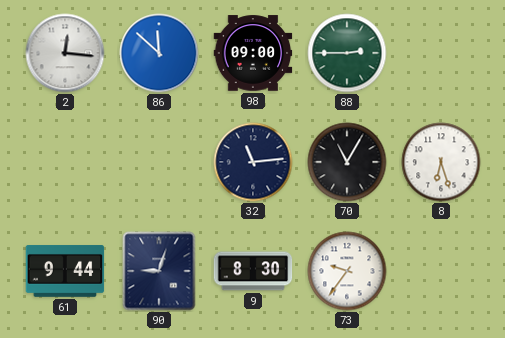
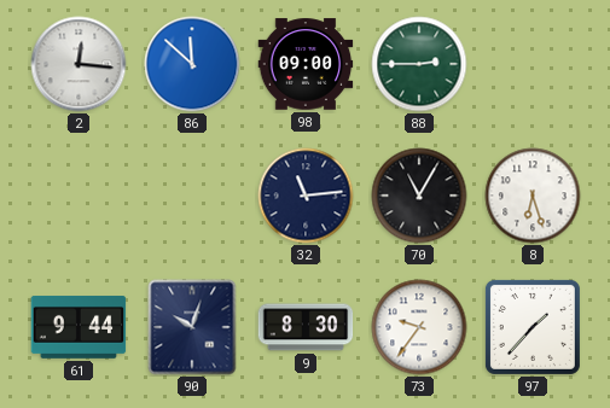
90: 9:03 -> 10:03 (192, 327)
97: none -> 1:37 (533, 327)
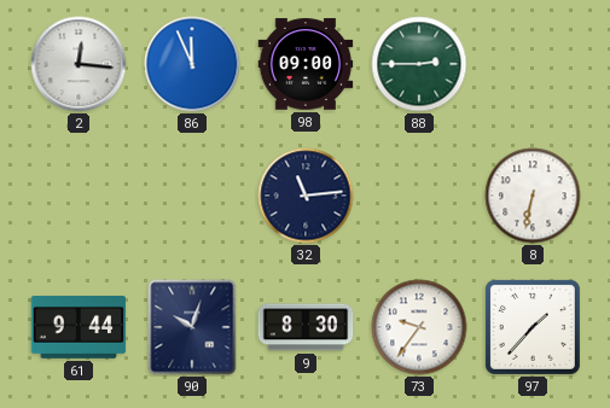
86: 11:52 -> 11:56 (192, 64)
70: 11:05 -> none (419, 196)
8: 6:27 -> 6:32 (533, 196)
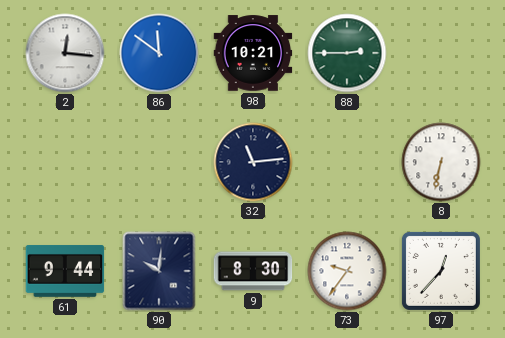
86: 11:56 -> 11:51 (159, 53)
98: 09:00 -> 10:21 (253, 53)
90: 10:03 -> 10:01 (159, 271)
97: 1:37 -> 12:37 (441, 271)
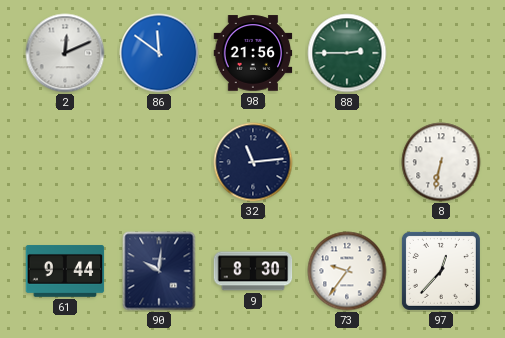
2: 12:16 -> 12:11 (65, 53)
98: 10:21 -> 21:56 (253, 53)
